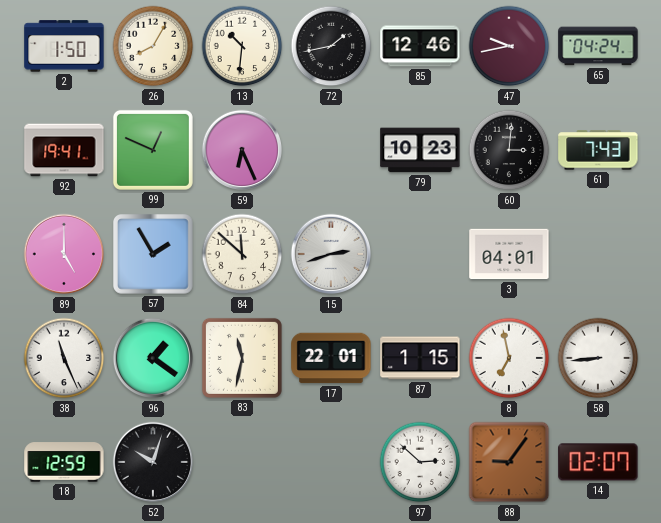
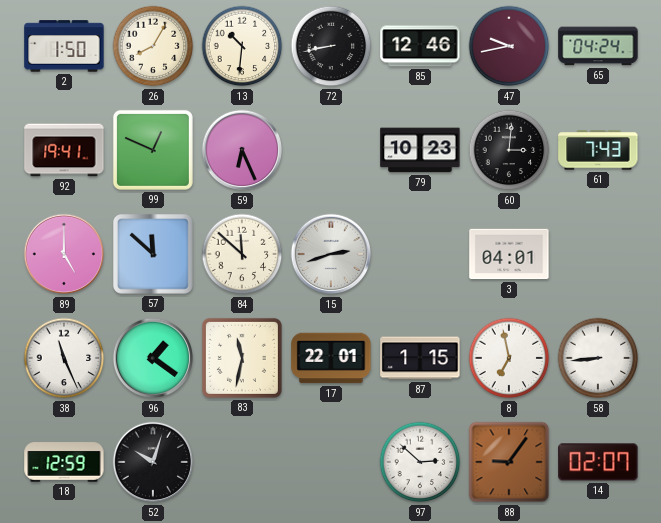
72: 1:43 -> 8:43 (331, 46)
57: 1:55 -> 11:52 (153, 254)
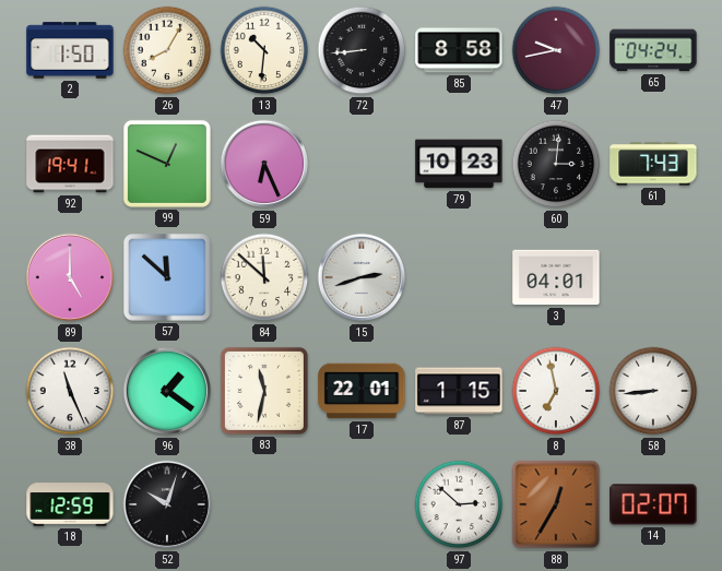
72: 8:43 -> 8:44 (362, 50)
85: 12:46 -> 8:58 (459, 50)
88: 9:06 -> 12:35 (556, 504)
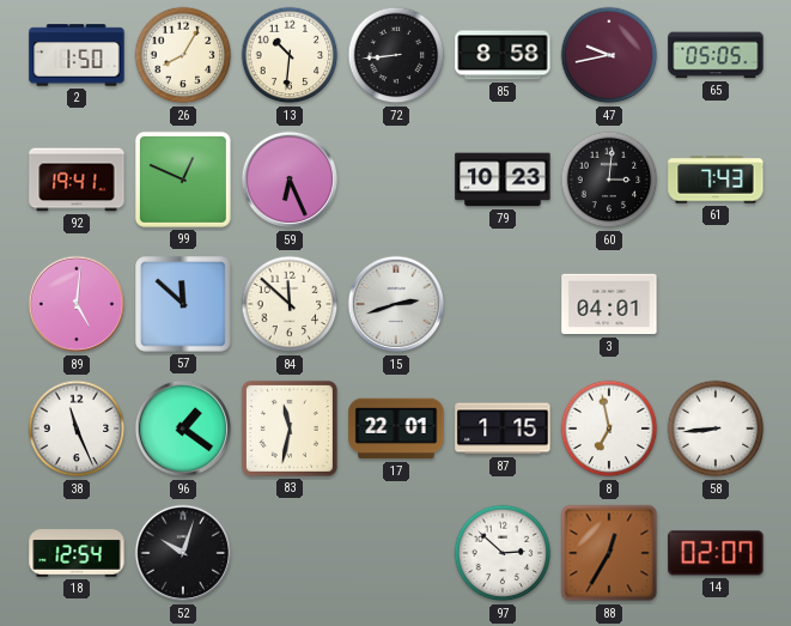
65: 04:24 -> 05:05 (716, 55)
89: 5:00 -> 5:01 (77, 304)
18: 12:59 -> 12:54 (77, 553)
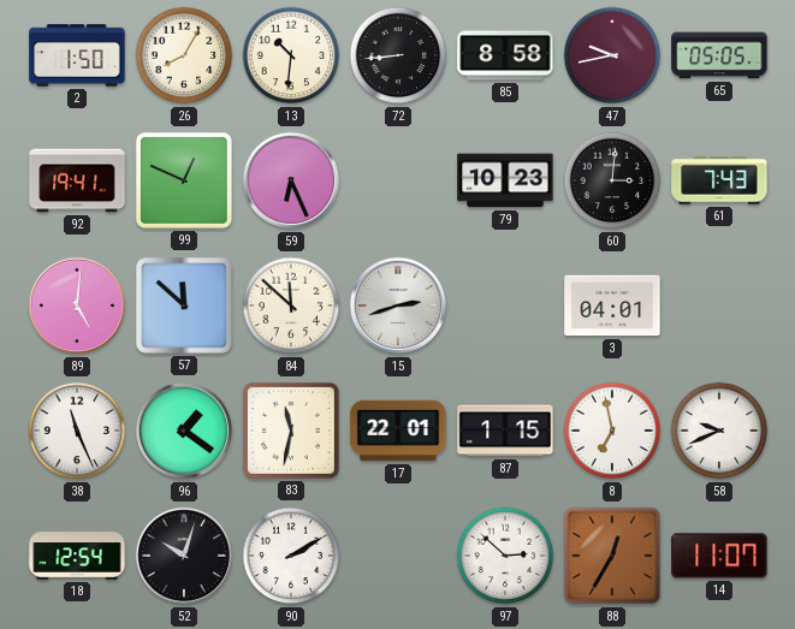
58: 8:44 -> 9:41 (719, 431)
90: none -> 2:10 (291, 556)
14: 02:07 -> 11:07 (719, 556)
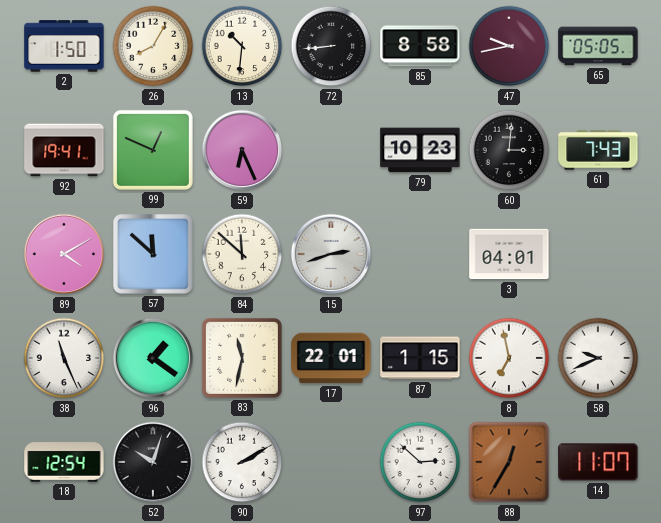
89: 5:01 -> 4:10 (64, 254)
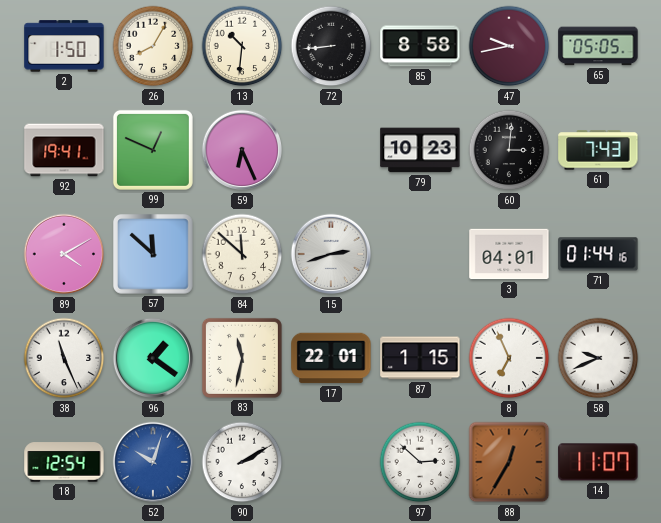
71: none -> 01:44 (598, 254)
8: 6:58 -> 6:56 (509, 358)
52 dial: black -> blue (153, 462)
